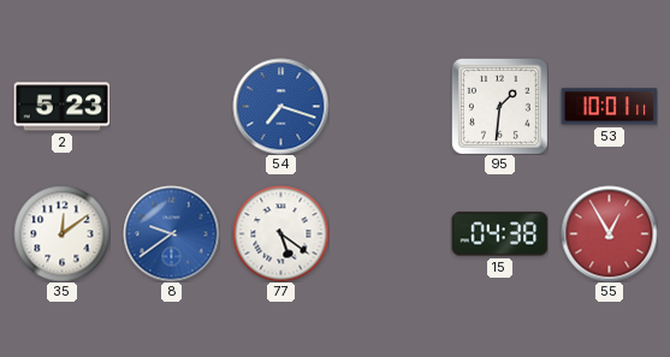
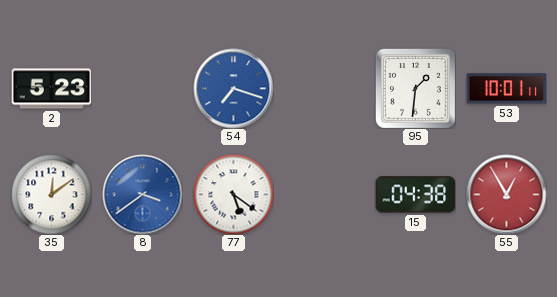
8: 9:39 -> 3:39 (142, 194)
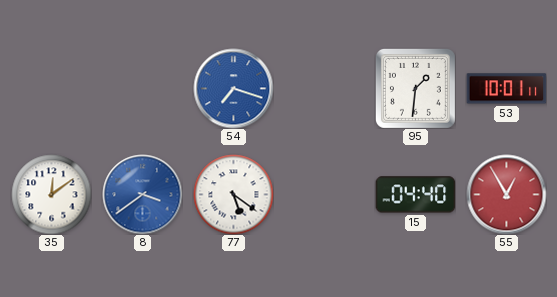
2: 5:23 -> none (51, 89)
15: 04:38 -> 04:40 (415, 195)
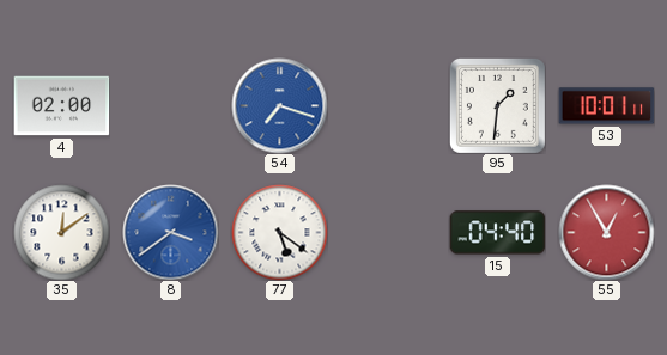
4: none -> 02:00 (61, 106)
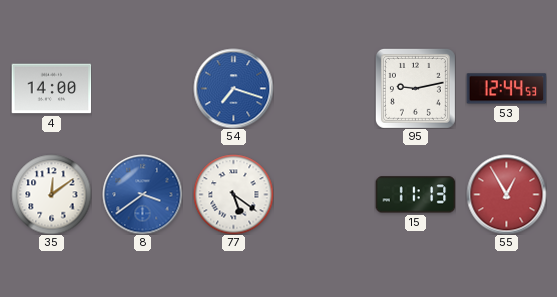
4: 02:00 -> 14:00 (51, 89)
95: 1:31 -> 9:13 (415, 88)
53: 10:01 -> 12:44 (506, 89)
15: 04:40 -> 11:13 (415, 195)
